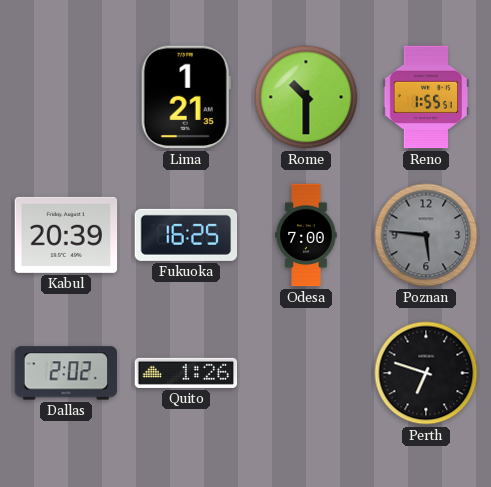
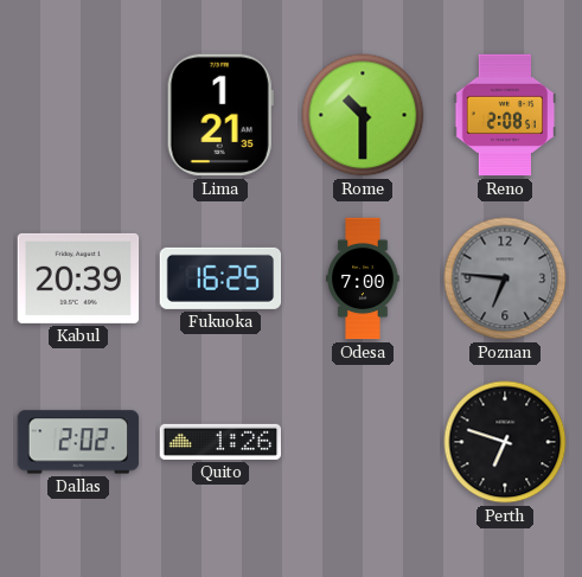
Reno: 1:55 -> 2:08 (505, 115)
Poznan: 5:46 -> 6:46 (505, 278)
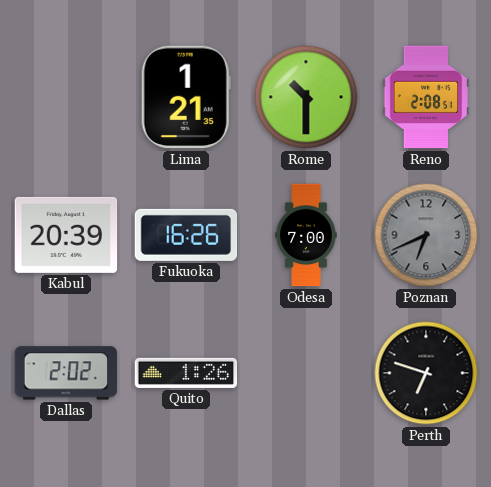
Fukuoka: 16:25 -> 16:26 (186, 235)
Poznan: 6:46 -> 6:41 (426, 235)
